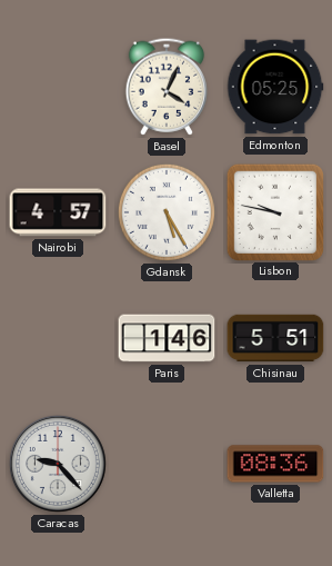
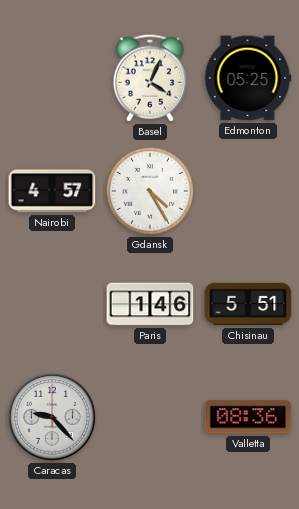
Gdansk: 5:25 -> 4:25 (150, 191)
Lisbon: 9:47 -> none (274, 211)
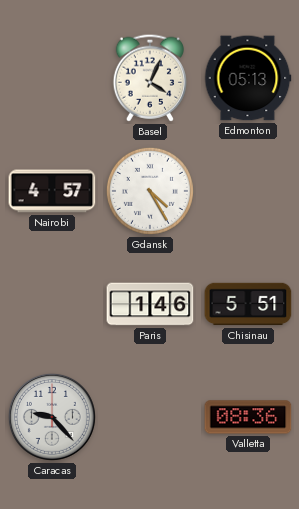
Edmonton: 05:25 -> 05:13 (248, 78)
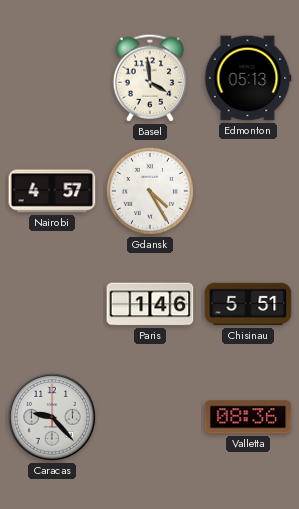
Basel: 4:04 -> 3:59 (149, 78)
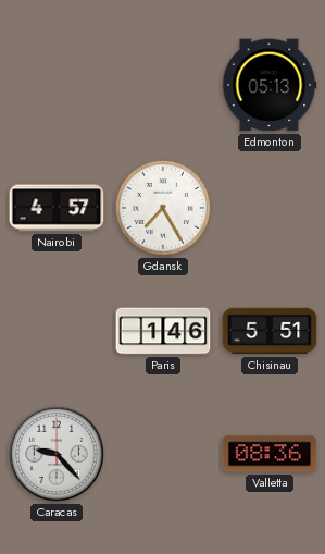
Basel: 3:59 -> none (149, 78)
Gdansk: 4:25 -> 7:25 (163, 208)
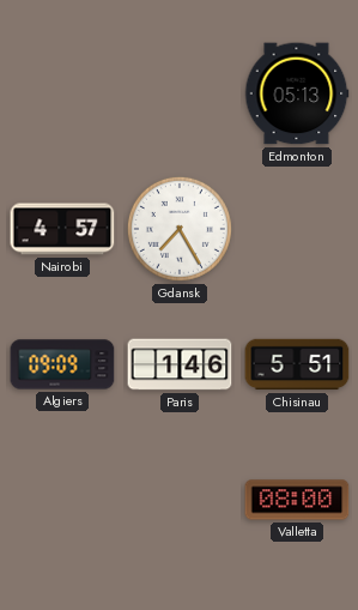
Algiers: none -> 09:09 (62, 364)
Caracas: 9:23 -> none (57, 454)
Valletta: 08:36 -> 08:00 (297, 500)
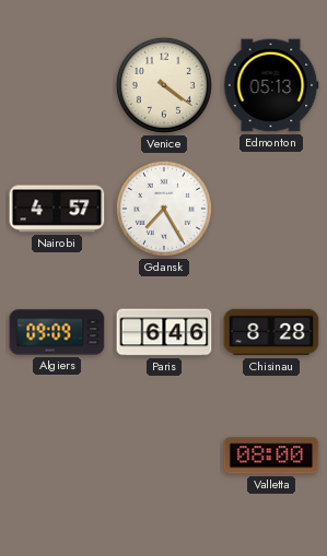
Venice: none -> 4:21 (164, 85)
Paris: 1:46 -> 6:46 (164, 332)
Chisinau: 5:51 -> 8:28 (271, 332)
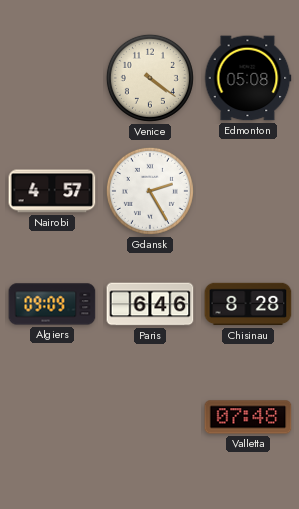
Edmonton: 05:13 -> 05:08 (248, 78)
Gdansk: 7:25 -> 2:25 (150, 191)
Valletta: 08:00 -> 07:48 (248, 417)
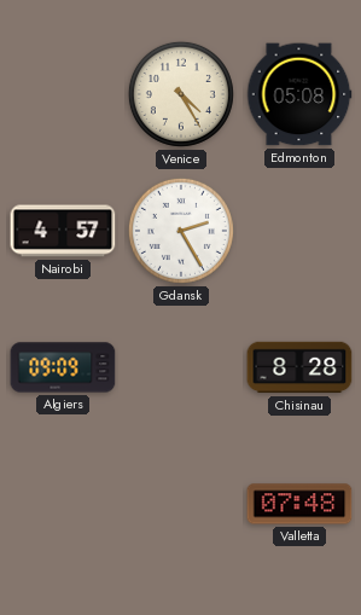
Venice: 4:21 -> 4:25 (181, 94)
Paris: 6:46 -> none (150, 304)
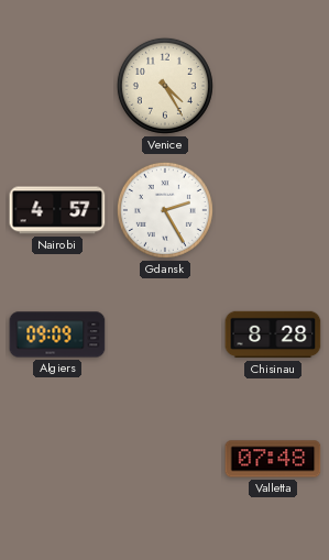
Edmonton: 05:08 -> none (299, 94)
